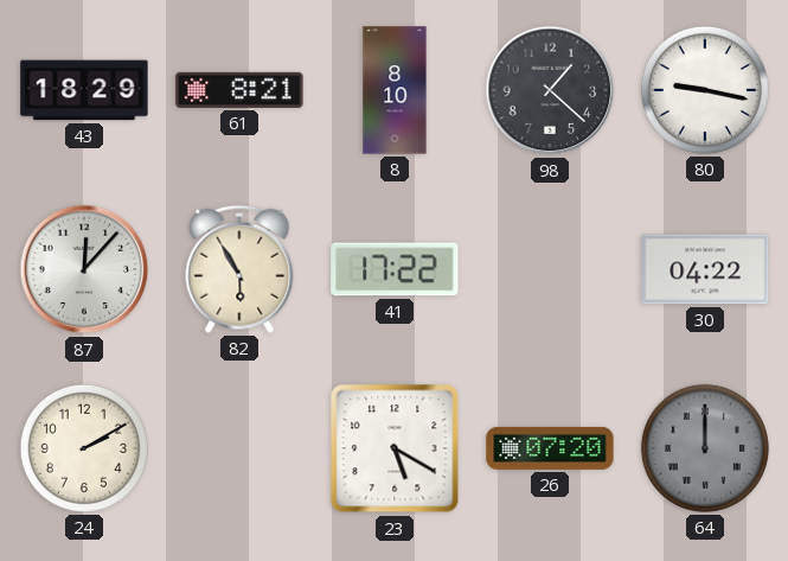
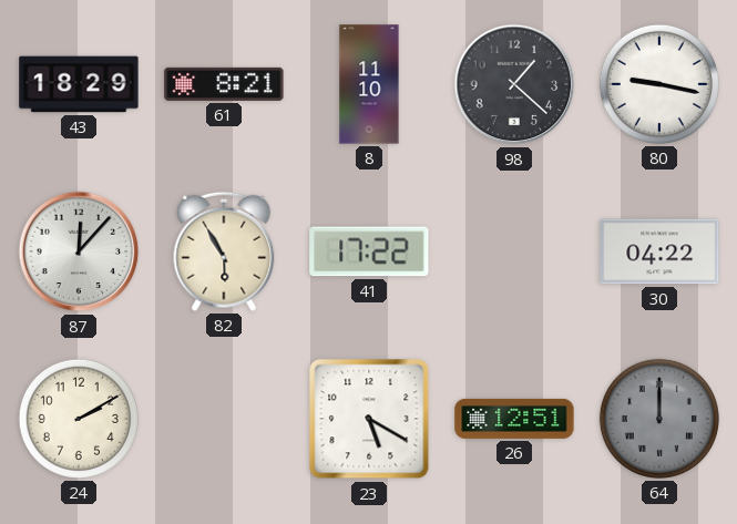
8: 8:10 -> 11:10 (369, 84)
26: 07:20 -> 12:51 (514, 419)
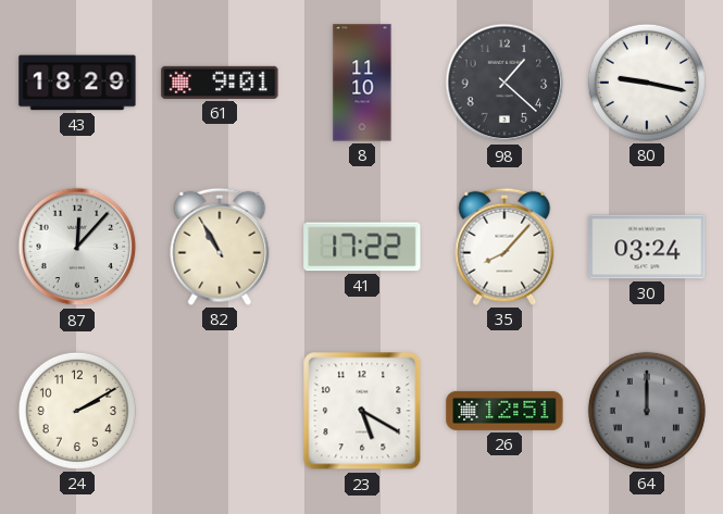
61: 8:21 -> 9:01 (220, 83)
82: 5:55 -> 10:55 (220, 247)
35: none -> 8:07 (504, 247)
30: 04:22 -> 03:24 (647, 247)
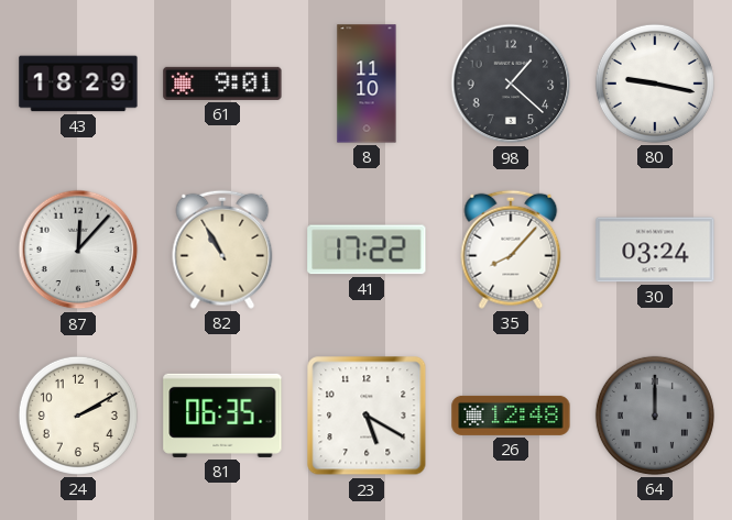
81: none -> 06:35 (222, 416)
26: 12:51 -> 12:48 (511, 416)
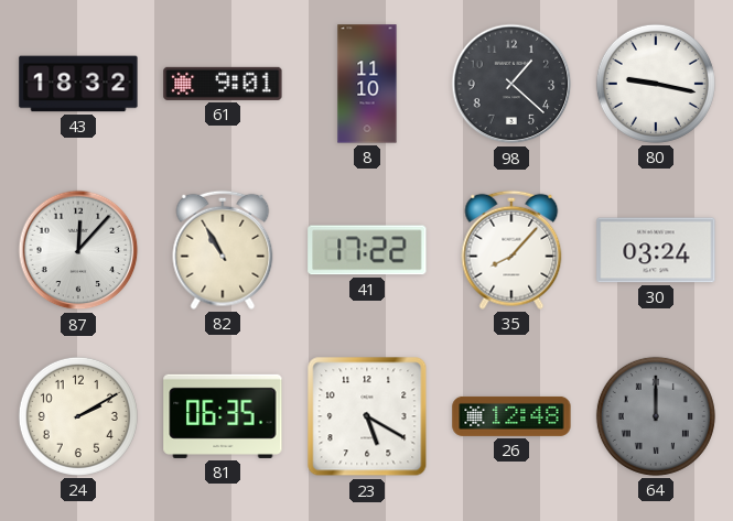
43: 18:29 -> 18:32 (78, 84)
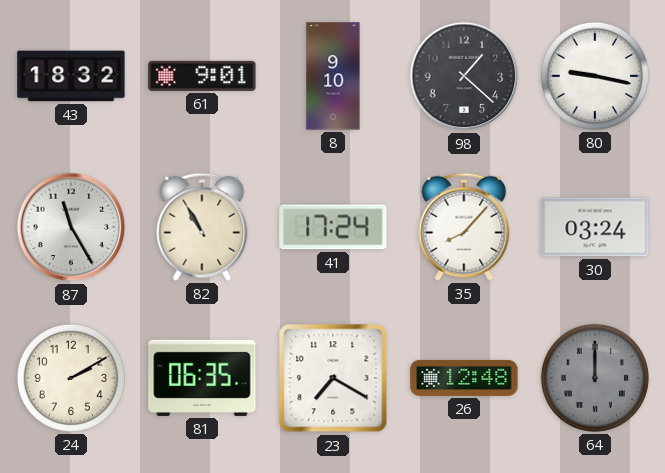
8: 11:10 -> 9:10 (333, 76)
87: 12:07 -> 11:25 (71, 227)
41: 17:22 -> 17:24 (333, 227)
23: 5:20 -> 7:20 (333, 378)
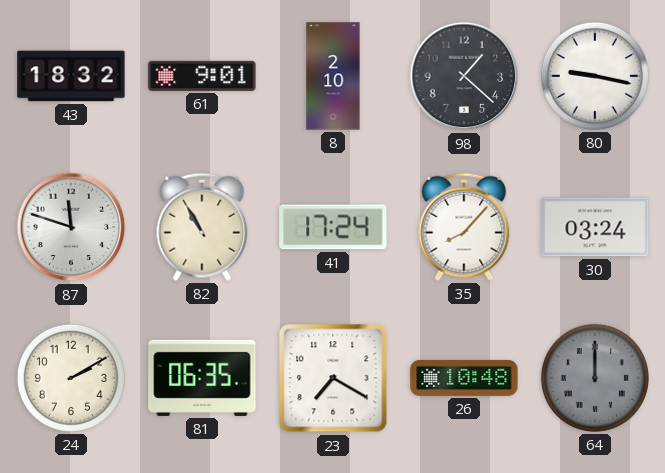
8: 9:10 -> 2:10 (333, 76)
87: 11:25 -> 11:48 (71, 227)
26: 12:48 -> 10:48 (464, 378)
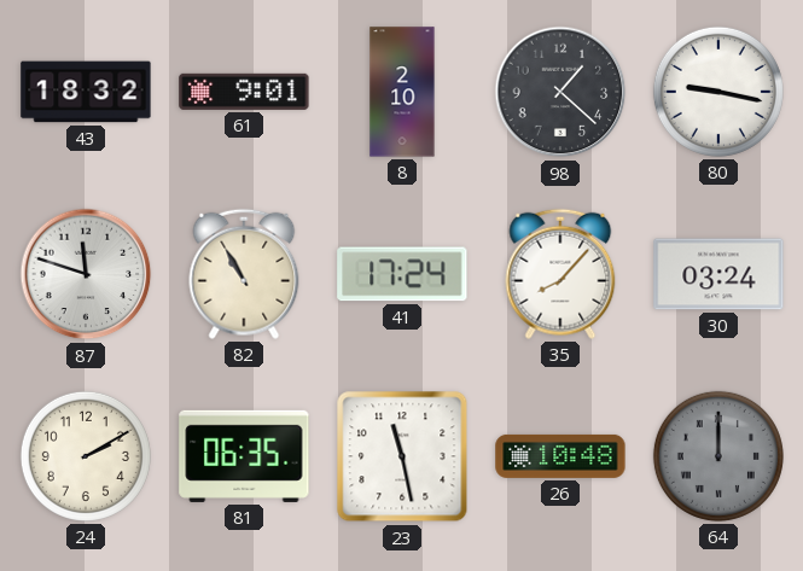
23: 7:20 -> 11:28 (402, 456)
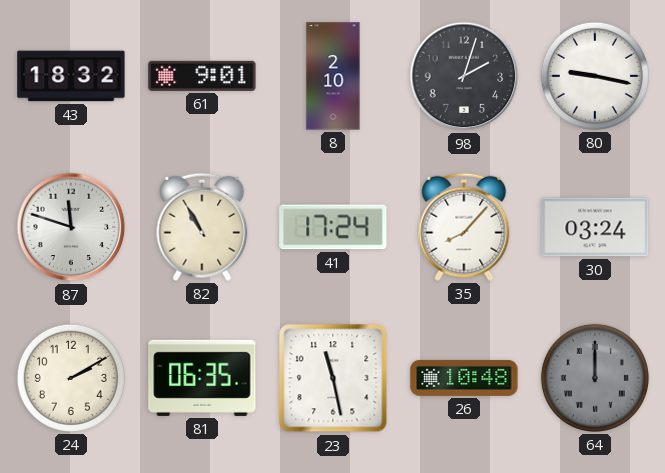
98: 1:22 -> 2:03 (464, 76)
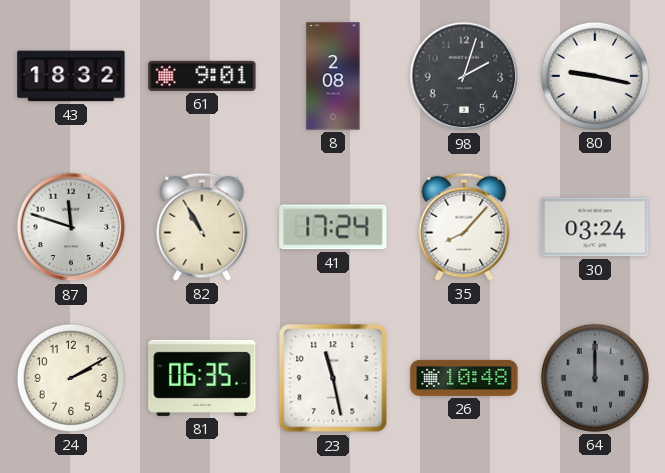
8: 2:10 -> 2:08 (333, 76)
